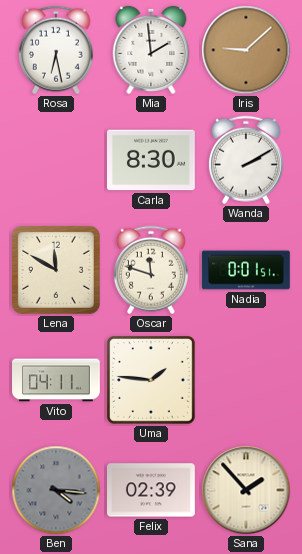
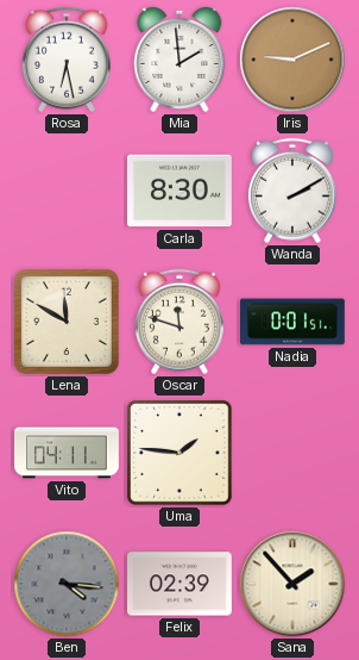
Iris: 9:08 -> 9:11 (292, 60)
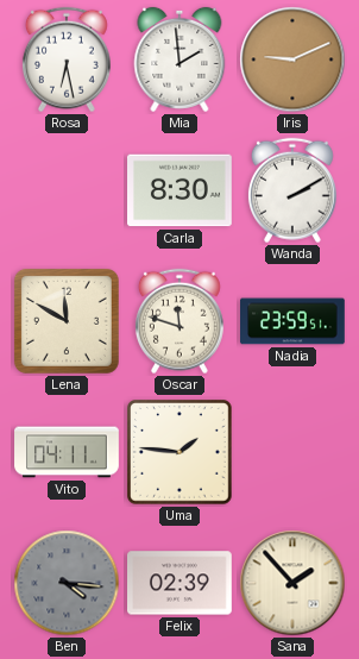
Nadia: 0:01 -> 23:59 (292, 321)
